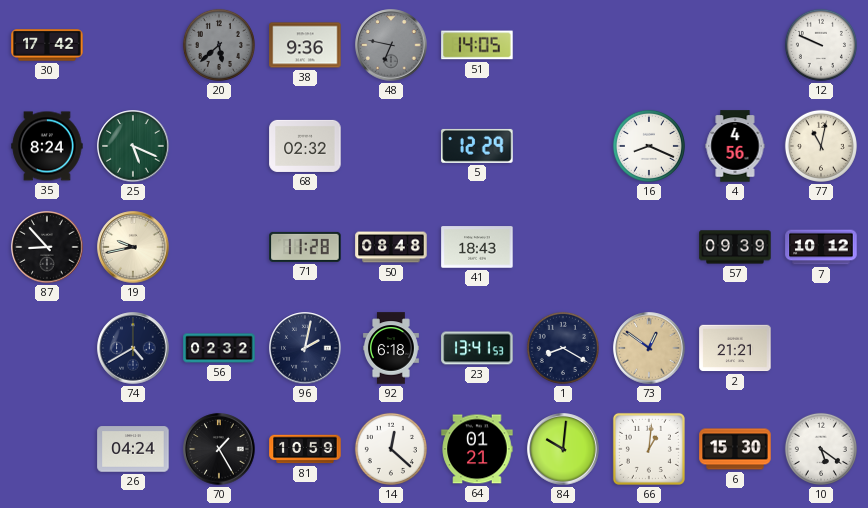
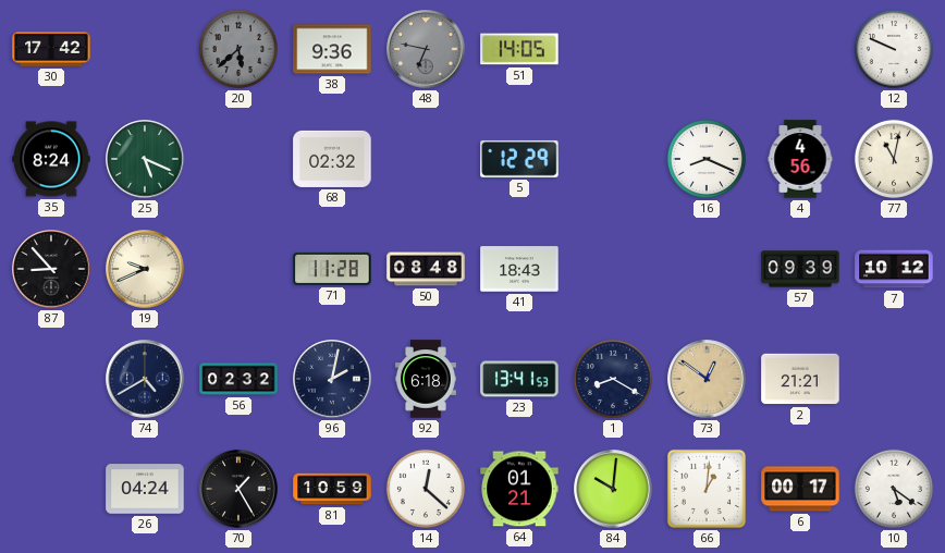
19: 9:43 -> 9:41 (145, 269)
6: 15:30 -> 00:17 (800, 489)
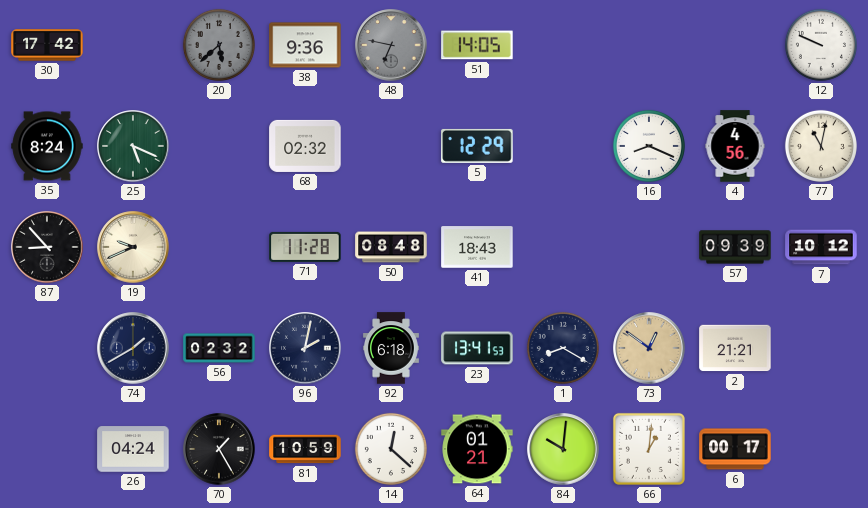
74: 4:40 -> 1:40 (133, 348)
10: 5:21 -> none (894, 489)
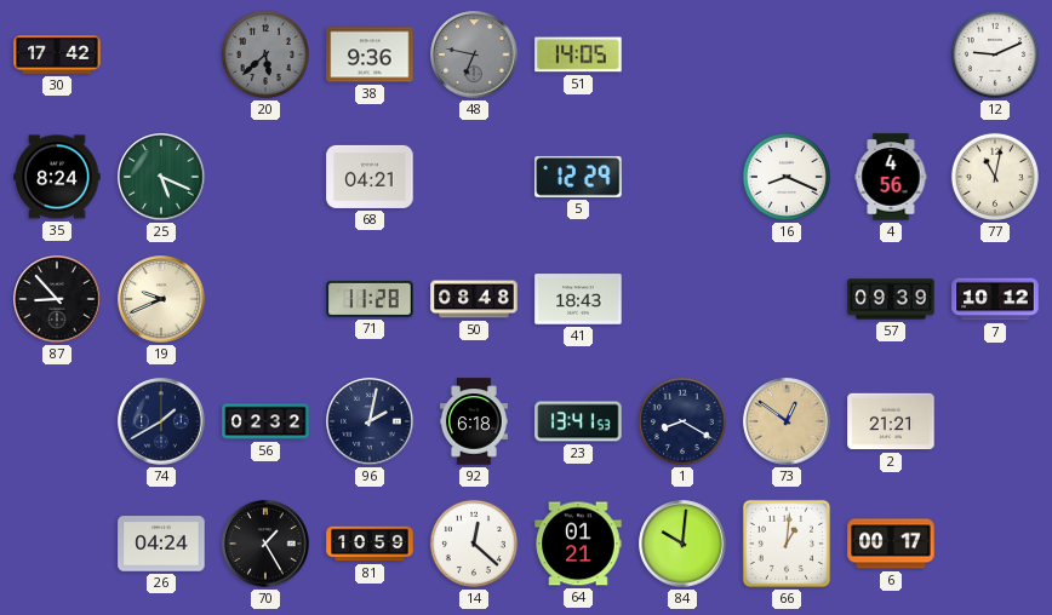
12: 9:49 -> 9:11 (995, 54)
68: 02:32 -> 04:21 (370, 177)
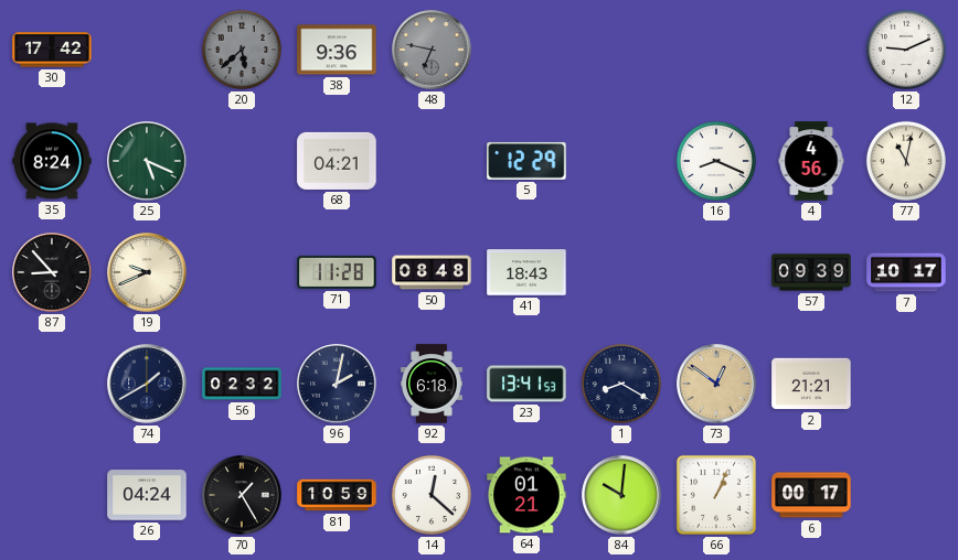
51: 14:05 -> none (578, 54)
7: 10:12 -> 10:17 (906, 272)
66: 1:01 -> 1:04 (716, 495)
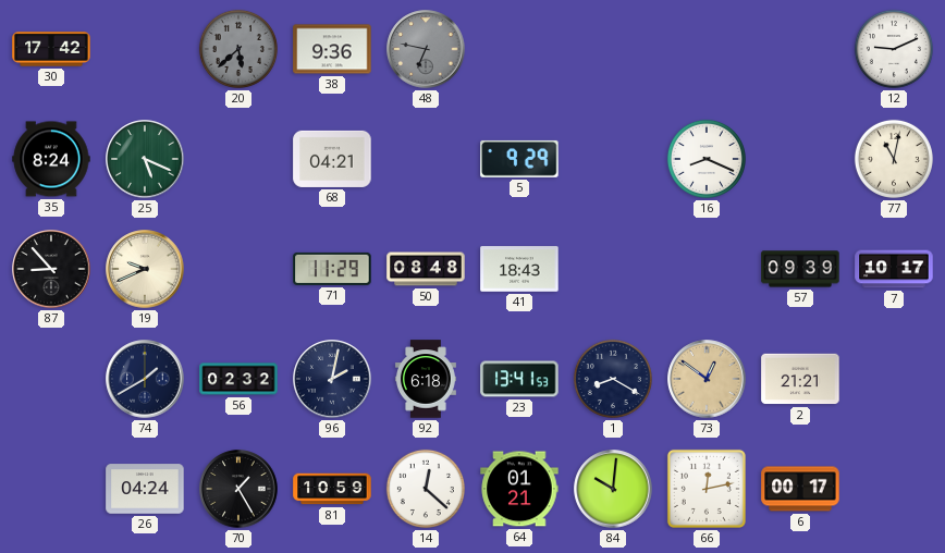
5: 12:29 -> 9:29 (519, 159)
4: 4:56 -> none (811, 161)
71: 11:28 -> 11:29 (332, 269)
66: 1:04 -> 12:13 (707, 489)
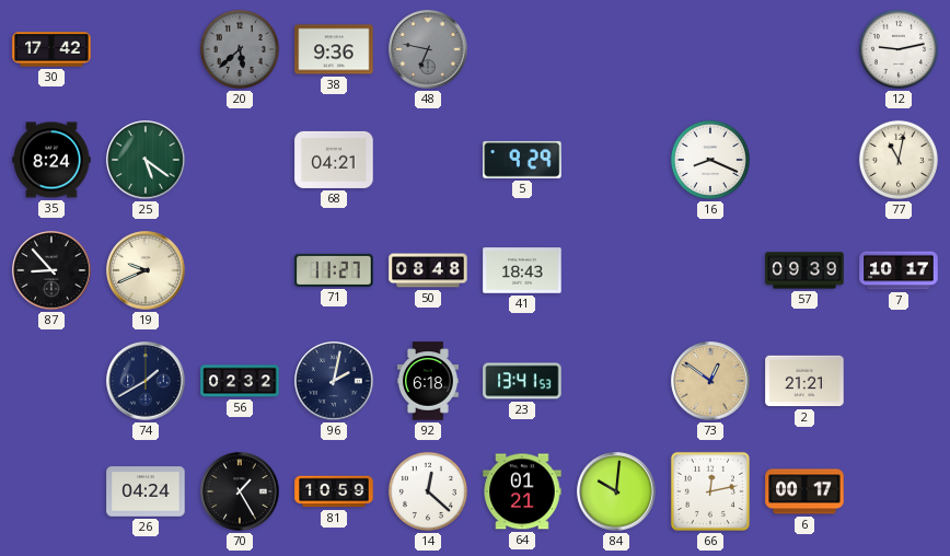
12: 9:11 -> 9:13 (899, 49)
25: 5:19 -> 5:21 (146, 160)
71: 11:29 -> 11:27 (334, 270)
1: 8:20 -> none (613, 379)
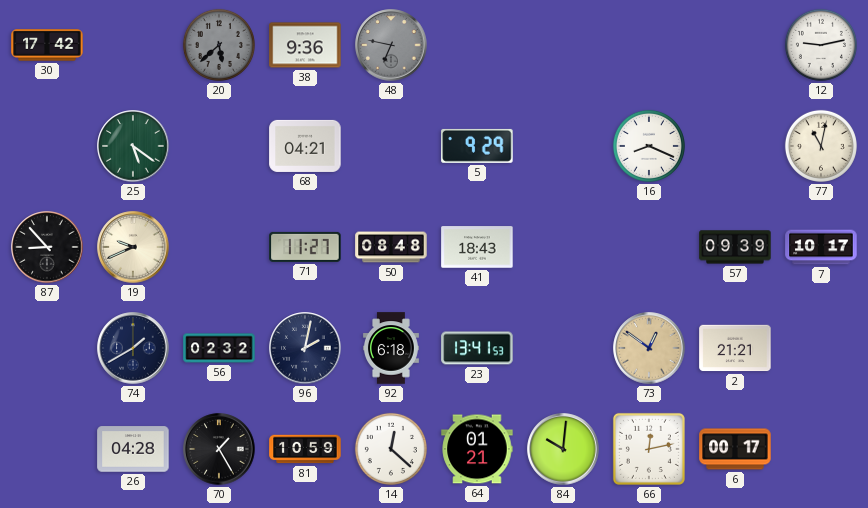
35: 8:24 -> none (51, 160)
26: 04:24 -> 04:28 (133, 449)
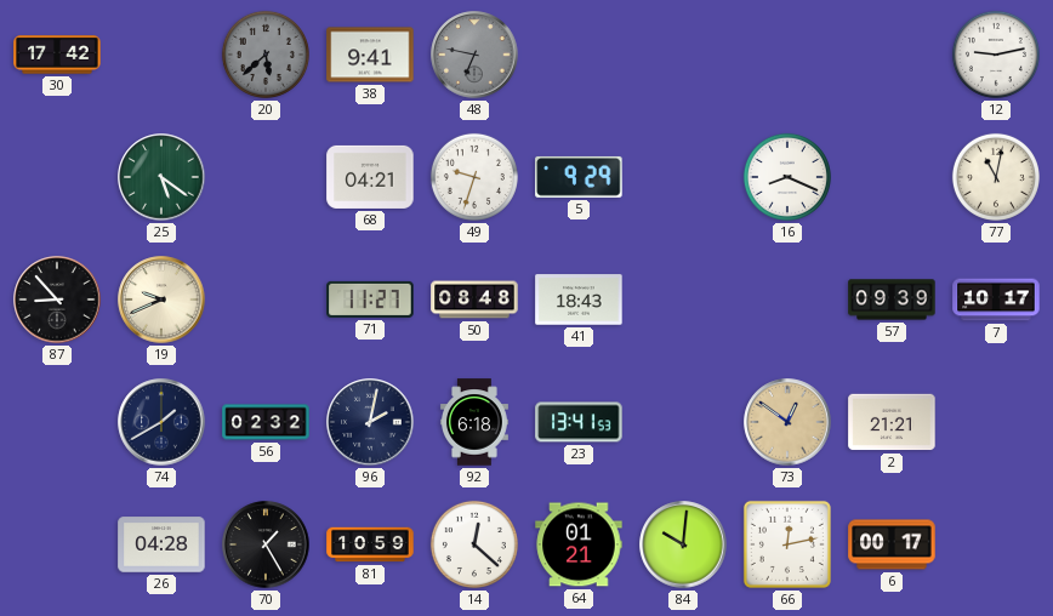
38: 9:36 -> 9:41 (370, 55)
49: none -> 9:33 (474, 177)
